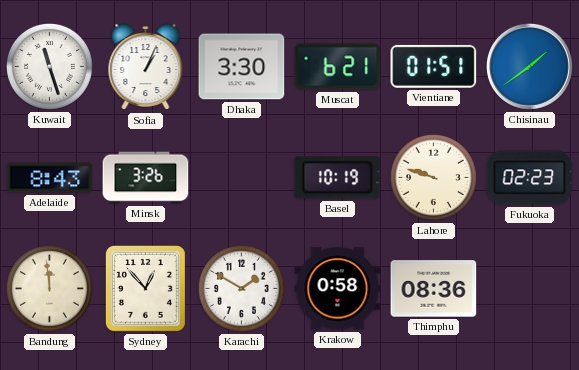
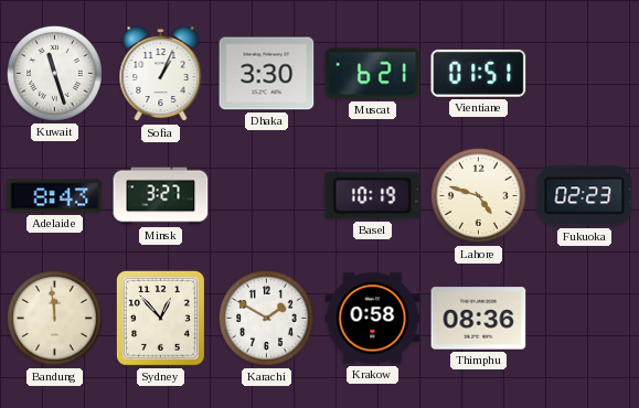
Chisinau: 1:39 -> none (529, 66)
Minsk: 3:26 -> 3:27 (161, 196)
Lahore: 9:48 -> 4:48 (478, 195)
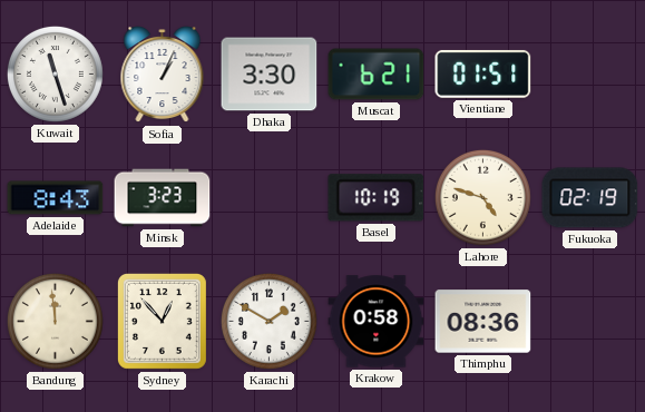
Minsk: 3:27 -> 3:23 (163, 198)
Fukuoka: 02:23 -> 02:19 (590, 198)
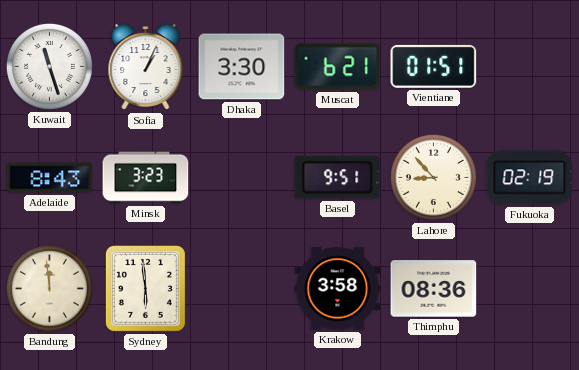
Basel: 10:19 -> 9:51 (338, 178)
Lahore: 4:48 -> 8:53 (433, 177)
Sydney: 12:53 -> 5:59 (145, 288)
Karachi: 1:50 -> none (268, 321)
Krakow: 0:58 -> 3:58 (338, 289)
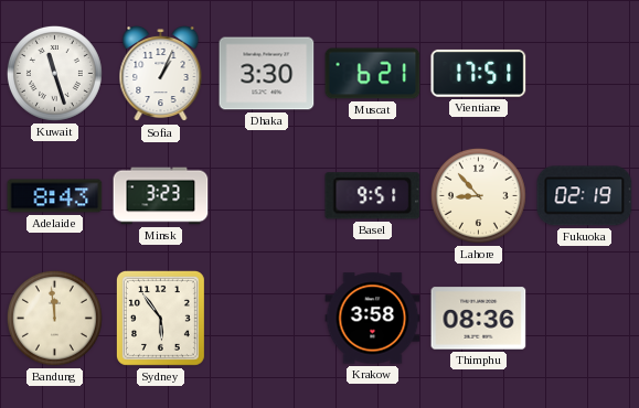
Vientiane: 01:51 -> 17:51 (479, 73)
Sydney: 5:59 -> 5:54 (160, 318)
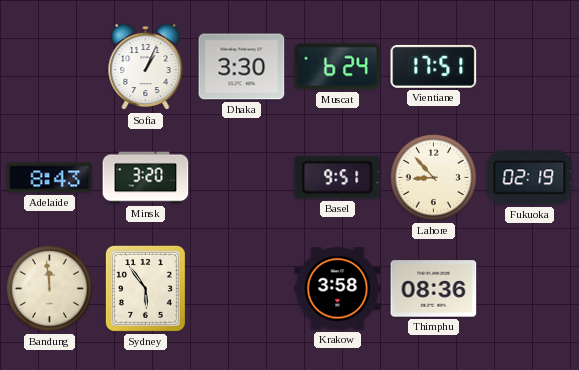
Kuwait: 11:27 -> none (54, 73)
Muscat: 6:21 -> 6:24 (338, 67)
Minsk: 3:23 -> 3:20 (146, 178)
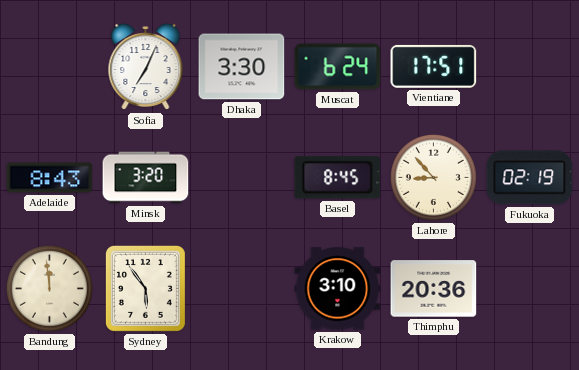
Sofia: 1:04 -> 7:04 (146, 67)
Basel: 9:51 -> 8:45 (338, 178)
Krakow: 3:58 -> 3:10 (338, 289)
Thimphu: 08:36 -> 20:36 (434, 289)
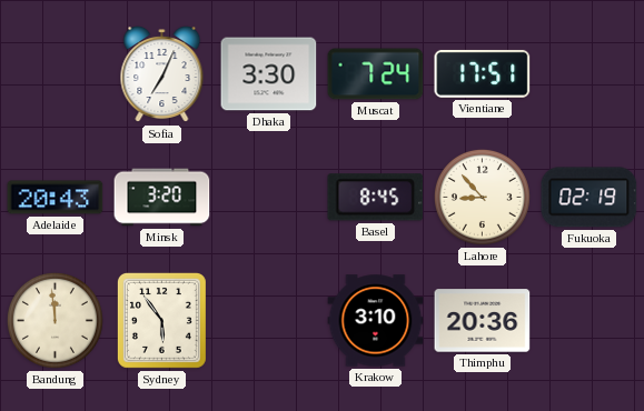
Muscat: 6:24 -> 7:24 (376, 74)
Adelaide: 8:43 -> 20:43 (56, 198)
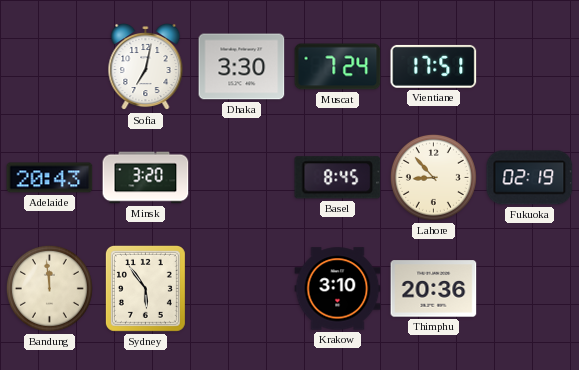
Sofia: 7:04 -> 7:02 (146, 67)
